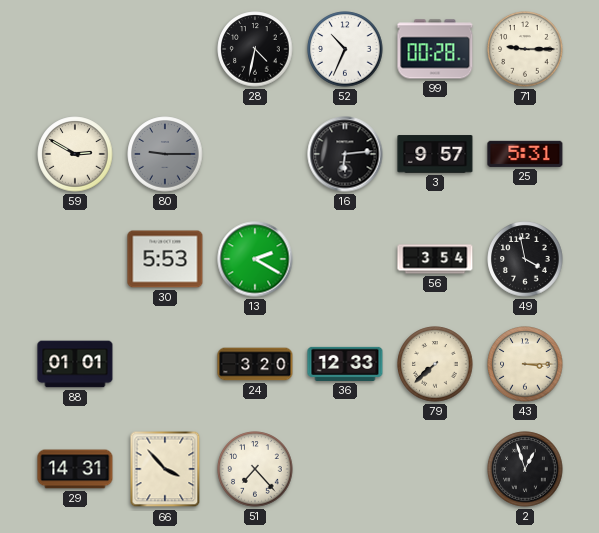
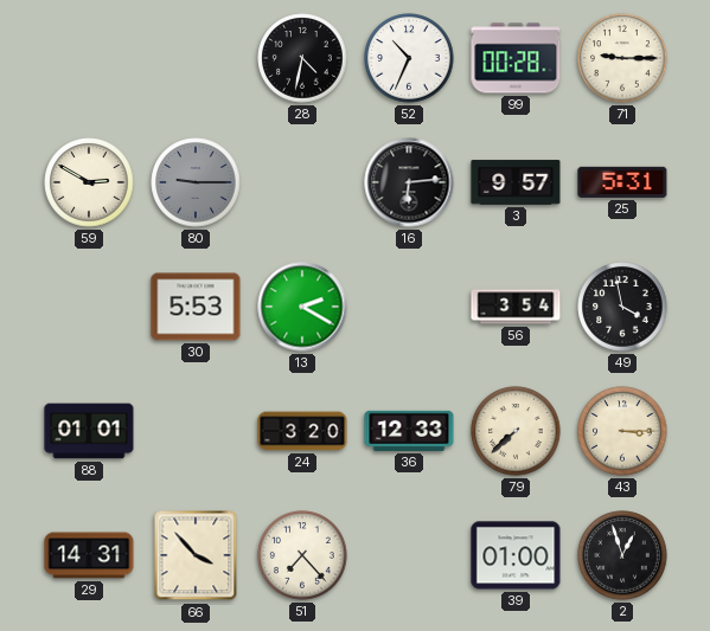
39: none -> 01:00 (516, 555)
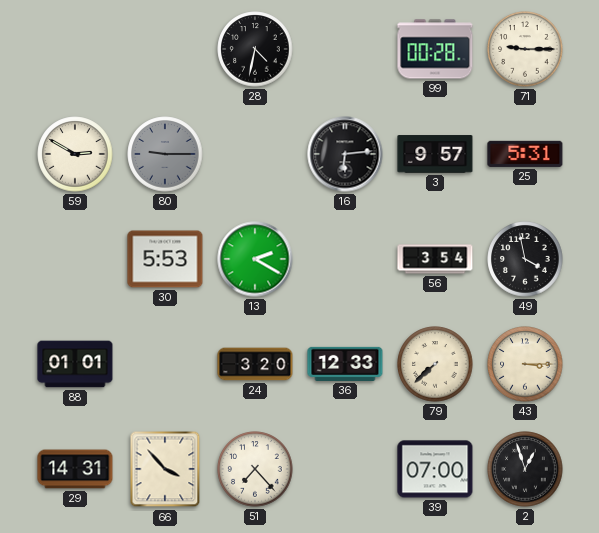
52: 10:34 -> none (409, 58)
39: 01:00 -> 07:00 (435, 469)
